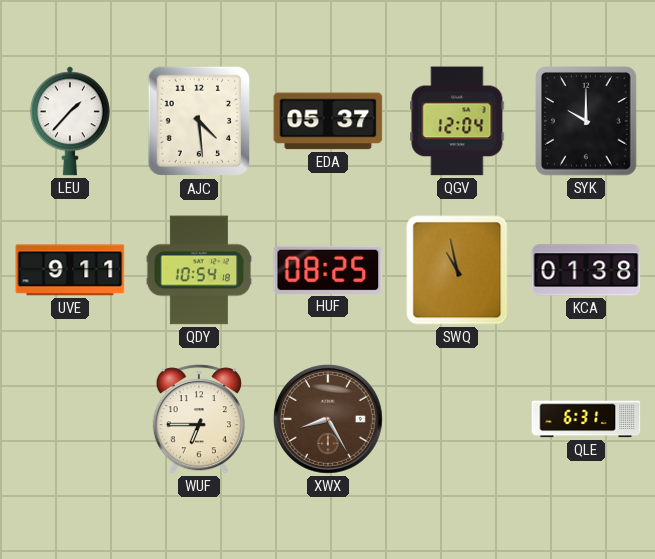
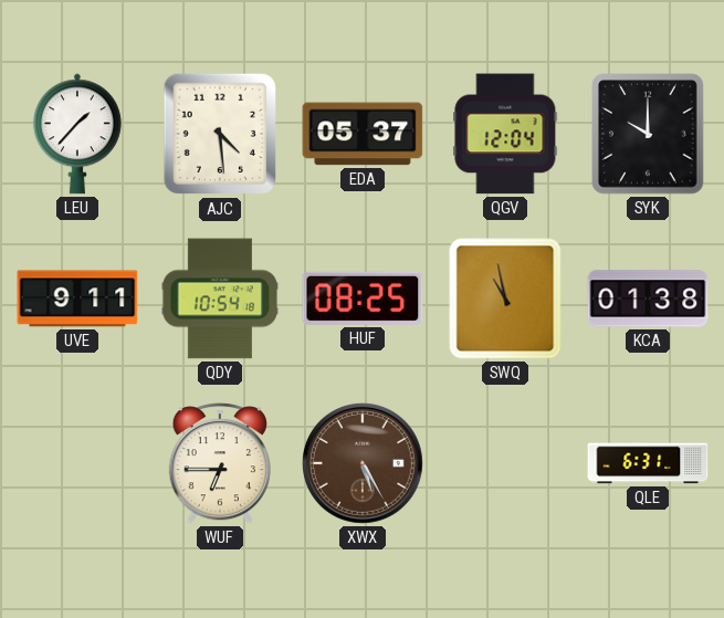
XWX: 8:25 -> 5:25 (363, 463)
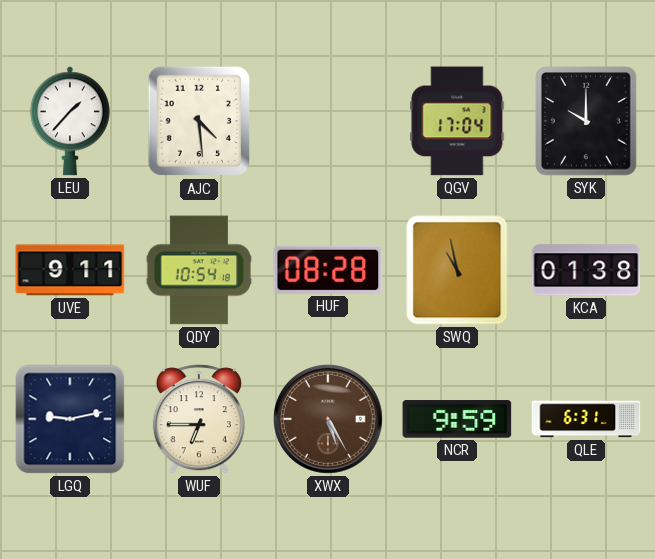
EDA: 05:37 -> none (363, 134)
QGV: 12:04 -> 17:04 (457, 121)
HUF: 08:25 -> 08:28 (328, 270)
LGQ: none -> 9:13 (70, 419)
NCR: none -> 9:59 (457, 419)
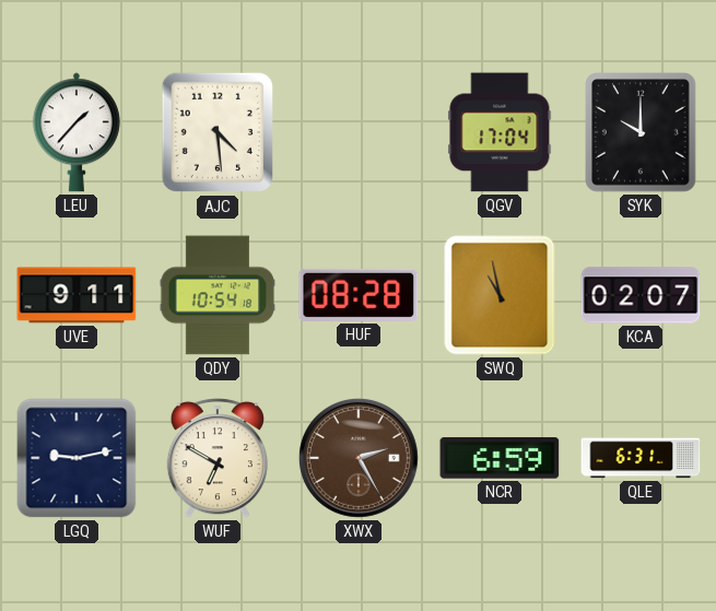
KCA: 01:38 -> 02:07 (641, 295)
WUF: 6:45 -> 6:50 (218, 458)
XWX: 5:25 -> 2:25 (359, 458)
NCR: 9:59 -> 6:59 (500, 458)
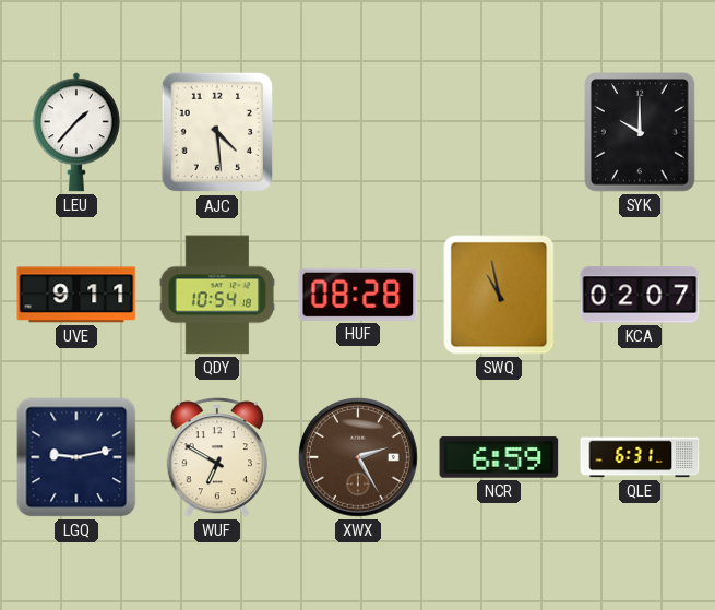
QGV: 17:04 -> none (500, 132)
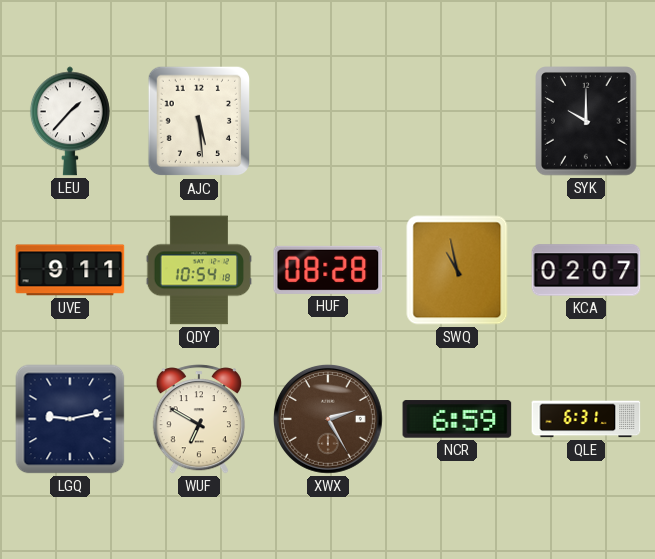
AJC: 4:29 -> 5:29 (199, 121)
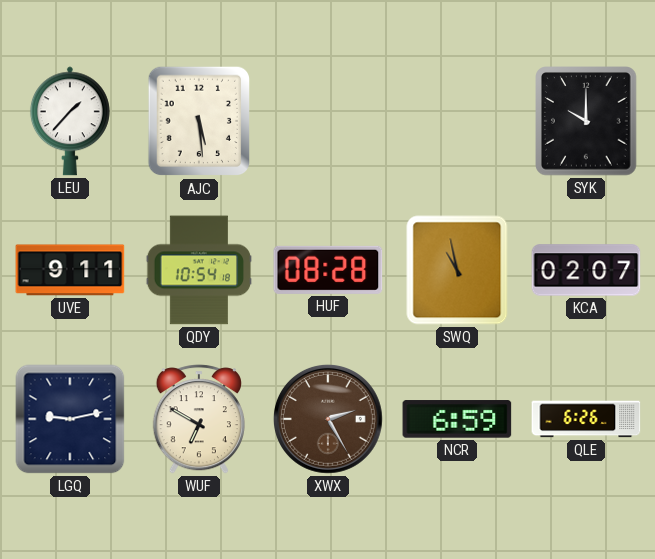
QLE: 6:31 -> 6:26 (586, 419)
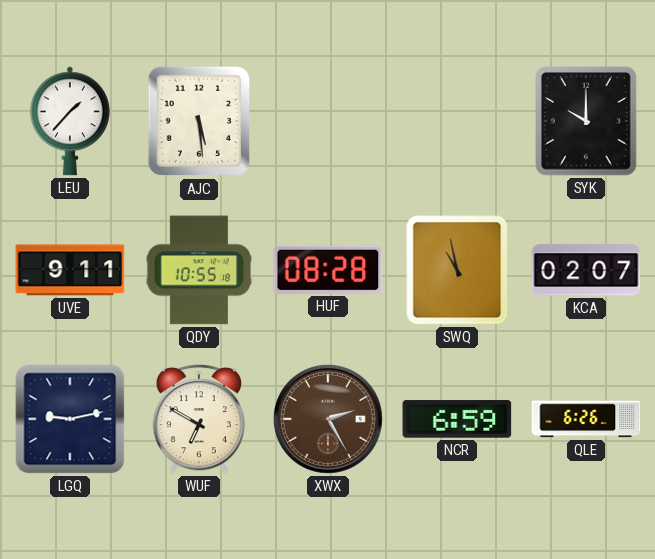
QDY: 10:54 -> 10:55 (199, 270)
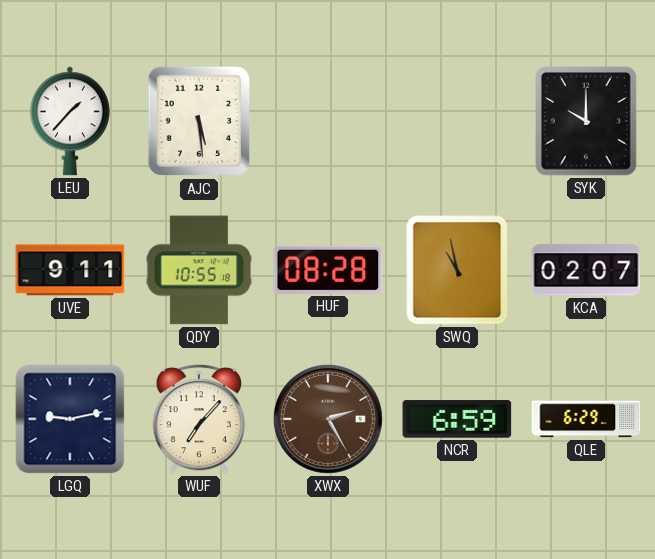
WUF: 6:50 -> 7:07 (199, 419)
QLE: 6:26 -> 6:29 (586, 419)
